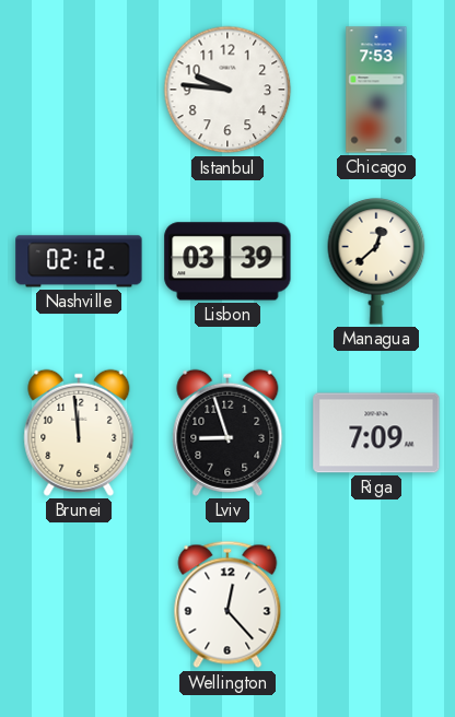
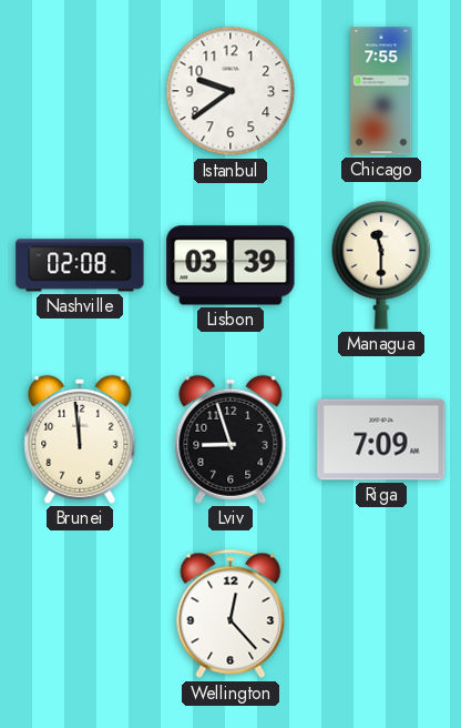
Istanbul: 9:46 -> 9:39 (230, 91)
Chicago: 7:53 -> 7:55 (381, 91)
Nashville: 02:12 -> 02:08 (80, 265)
Managua: 12:38 -> 11:30 (381, 266)
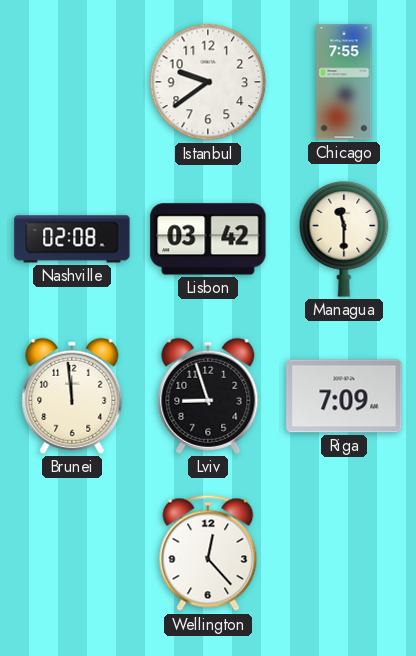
Lisbon: 03:39 -> 03:42 (208, 239)
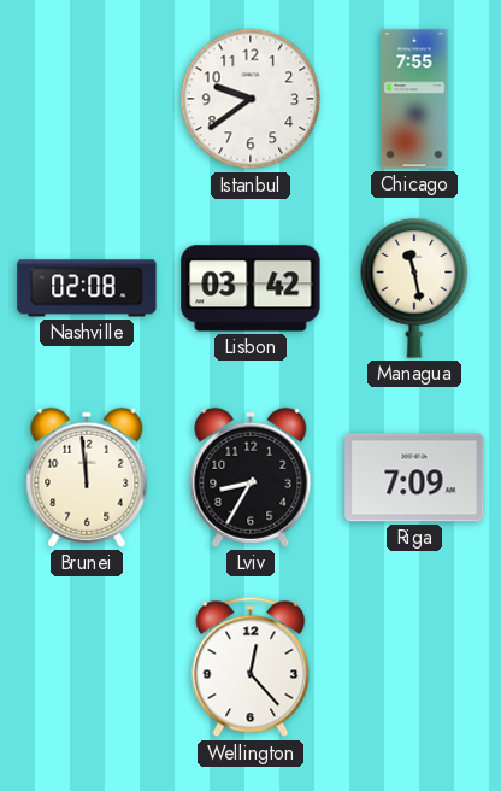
Managua: 11:30 -> 11:28 (414, 289)
Lviv: 8:57 -> 8:35 (250, 477)
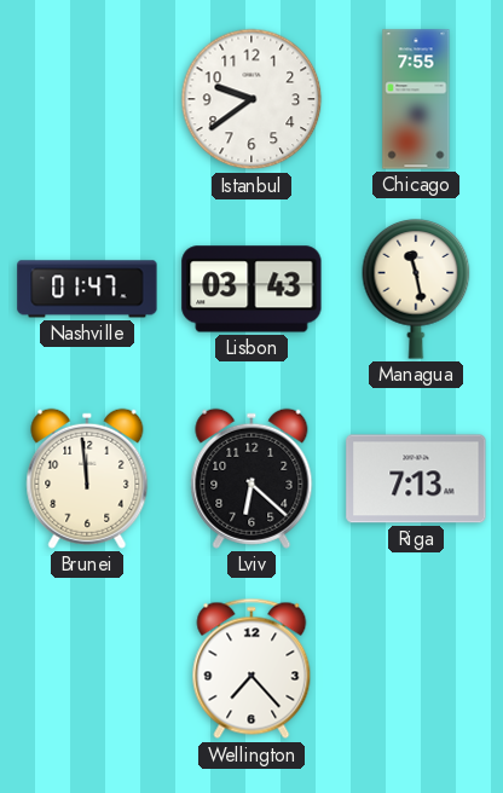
Nashville: 02:08 -> 01:47 (87, 289)
Lisbon: 03:42 -> 03:43 (251, 289)
Lviv: 8:35 -> 6:22 (251, 479)
Riga: 7:09 -> 7:13 (416, 479)
Wellington: 12:23 -> 7:23 (251, 668)
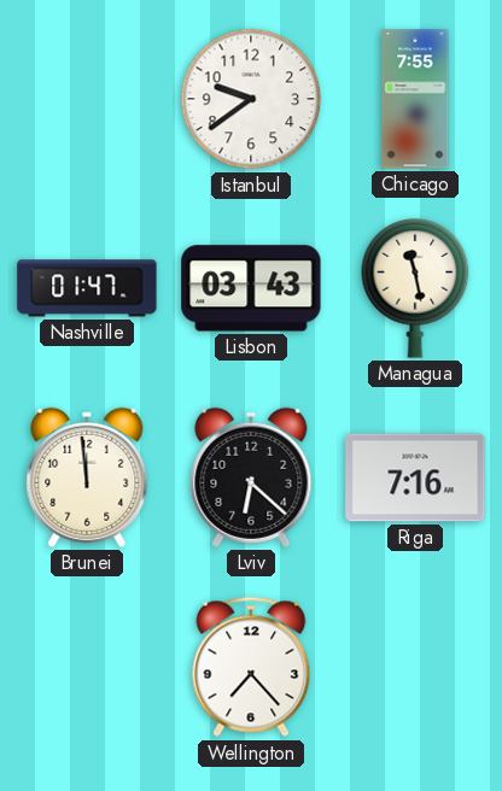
Riga: 7:13 -> 7:16 (415, 477)
